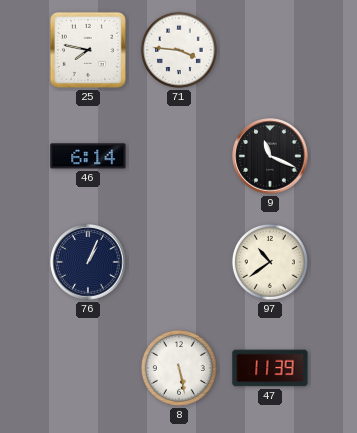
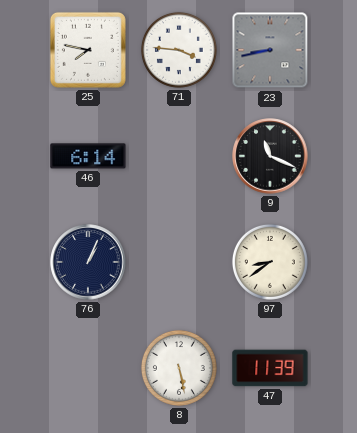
23: none -> 8:43 (270, 50)
97: 10:39 -> 8:39 (270, 262)
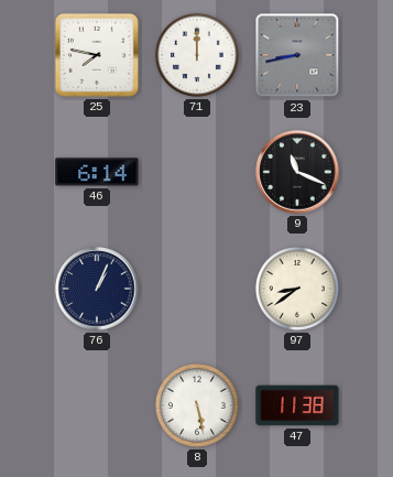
71: 3:46 -> 12:00 (197, 55)
47: 11:39 -> 11:38 (297, 405)
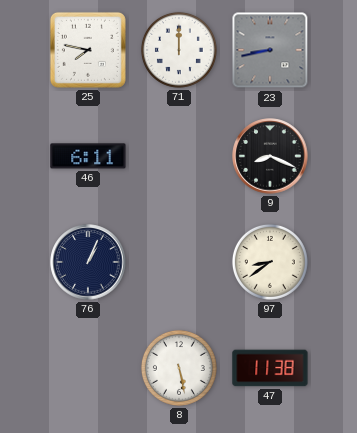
46: 6:14 -> 6:11 (88, 156)
9: 11:19 -> 8:19 (270, 156)
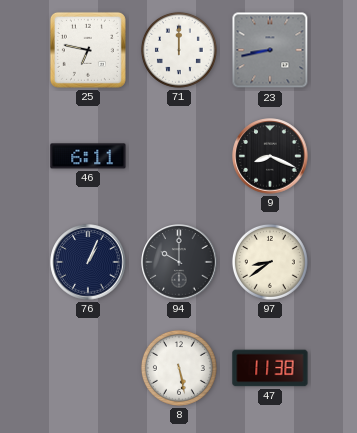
25: 7:47 -> 6:47 (88, 50)
94: none -> 10:00 (179, 262)
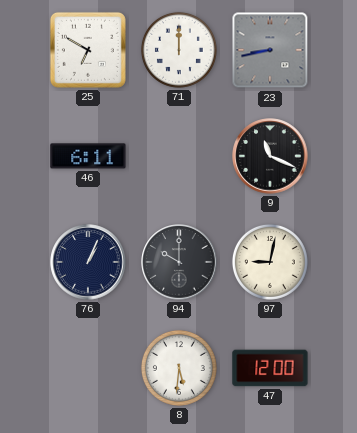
25: 6:47 -> 6:50 (88, 50)
9: 8:19 -> 11:19 (270, 156)
97: 8:39 -> 9:02 (270, 262)
8: 5:28 -> 5:31 (179, 368)
47: 11:38 -> 12:00 (270, 368)
